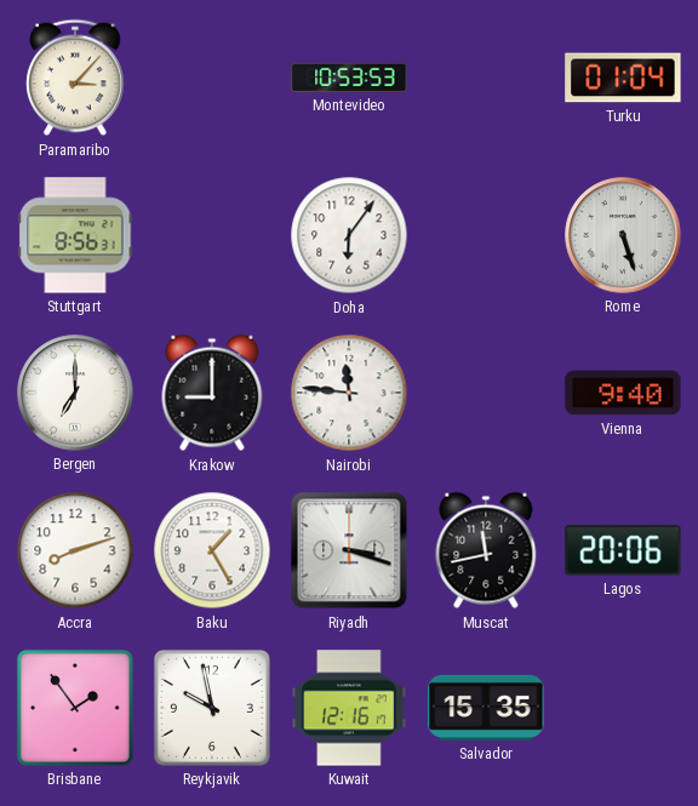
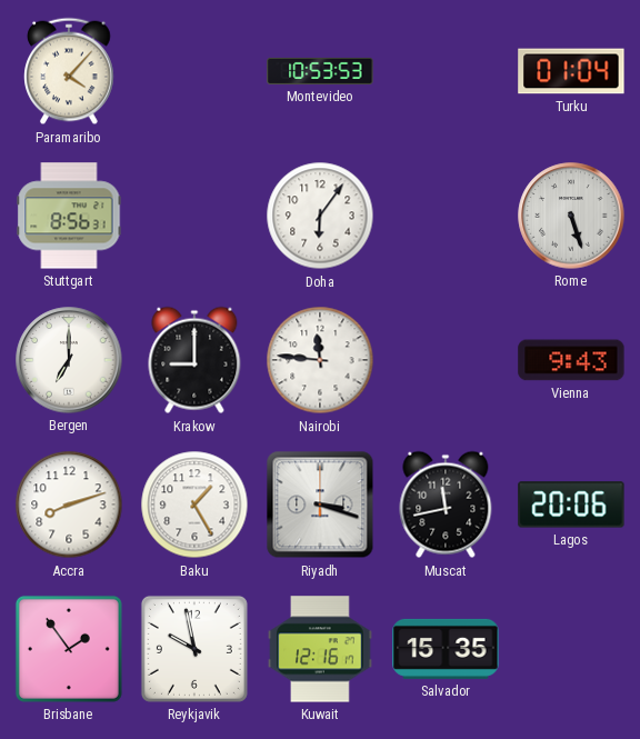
Paramaribo: 3:07 -> 4:07 (69, 71)
Vienna: 9:40 -> 9:43 (571, 360)
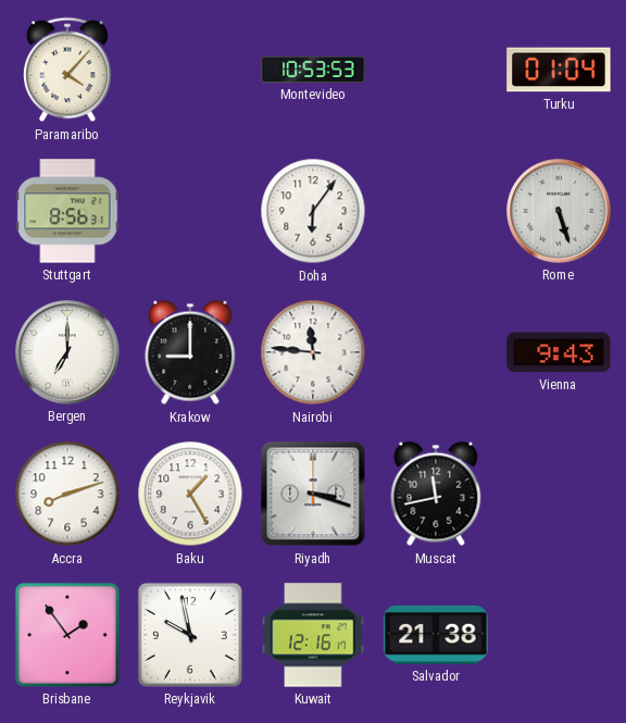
Lagos: 20:06 -> none (571, 505)
Salvador: 15:35 -> 21:38 (436, 635)
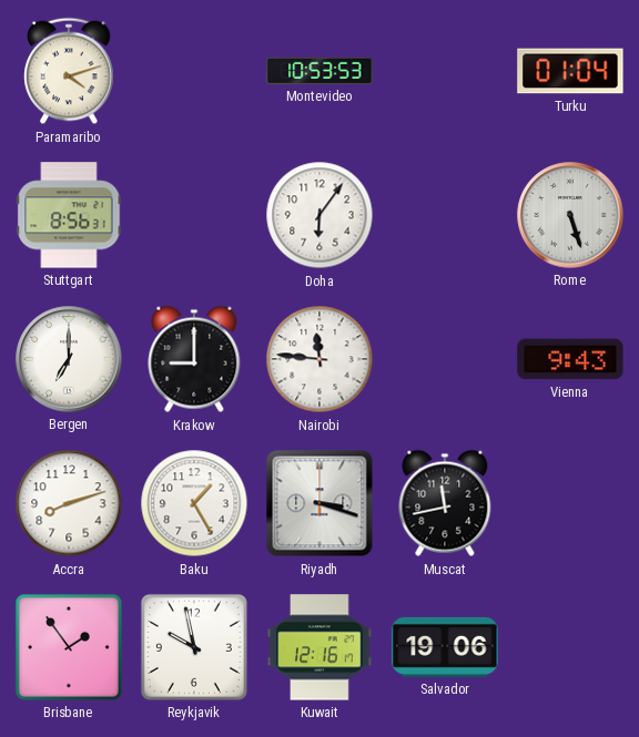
Paramaribo: 4:07 -> 4:12 (69, 71)
Salvador: 21:38 -> 19:06 (445, 647)
